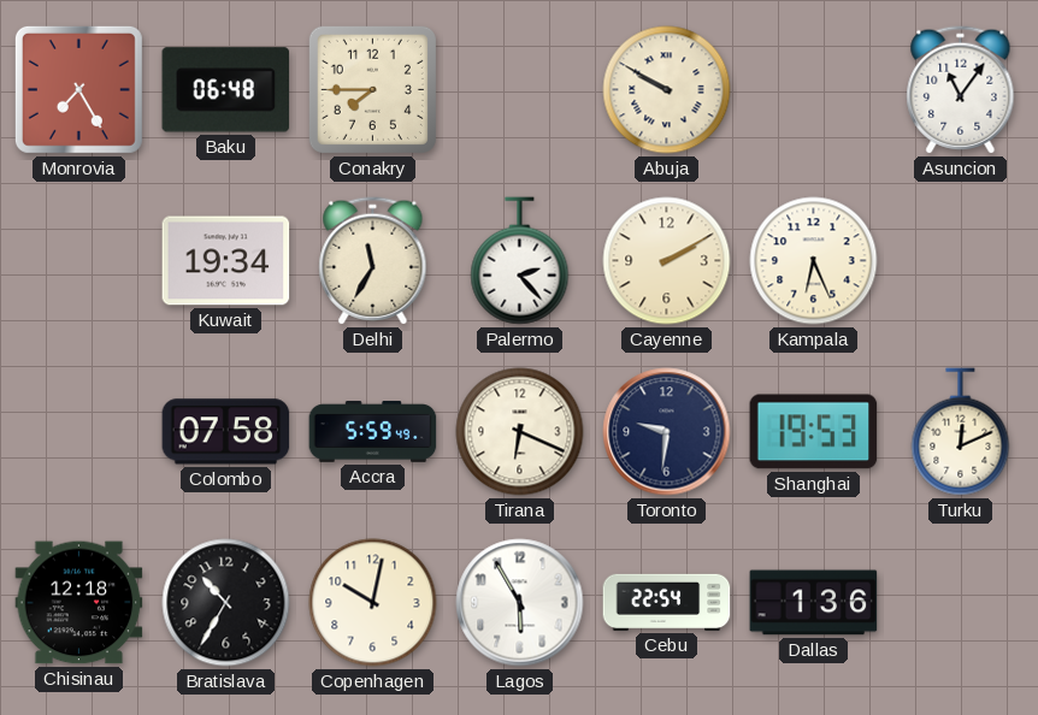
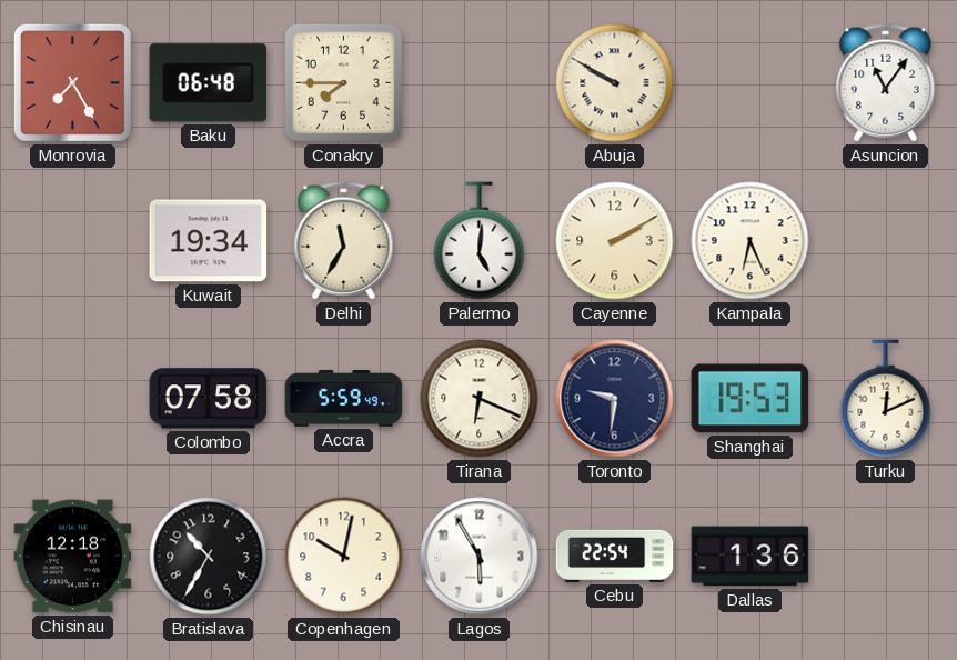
Palermo: 2:23 -> 5:01 (480, 241)
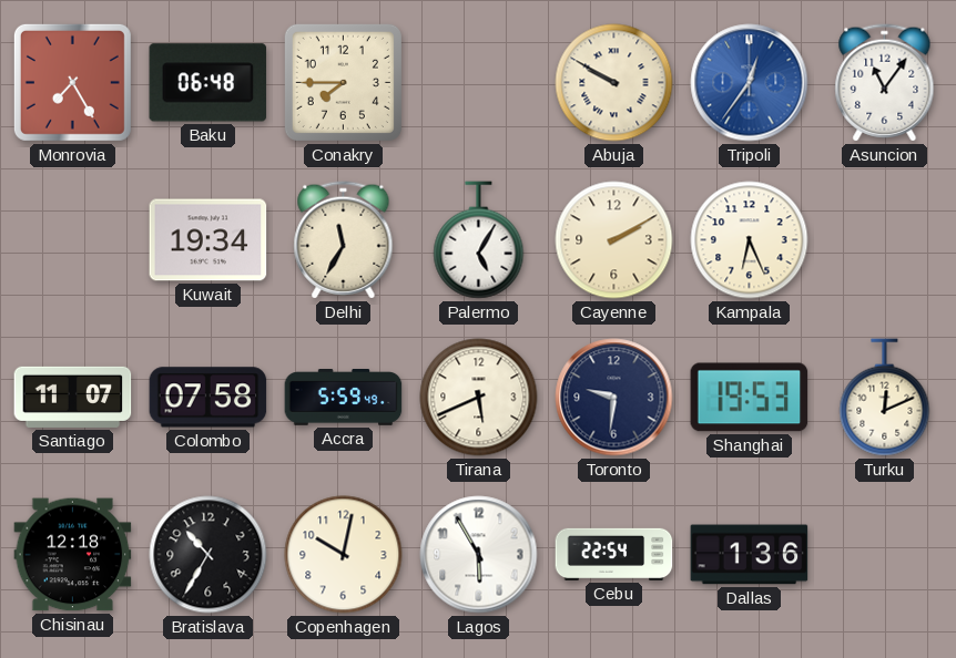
Tripoli: none -> 12:36 (750, 83)
Palermo: 5:01 -> 5:05 (479, 240)
Santiago: none -> 11:07 (73, 397)
Tirana: 6:19 -> 5:41 (479, 398)
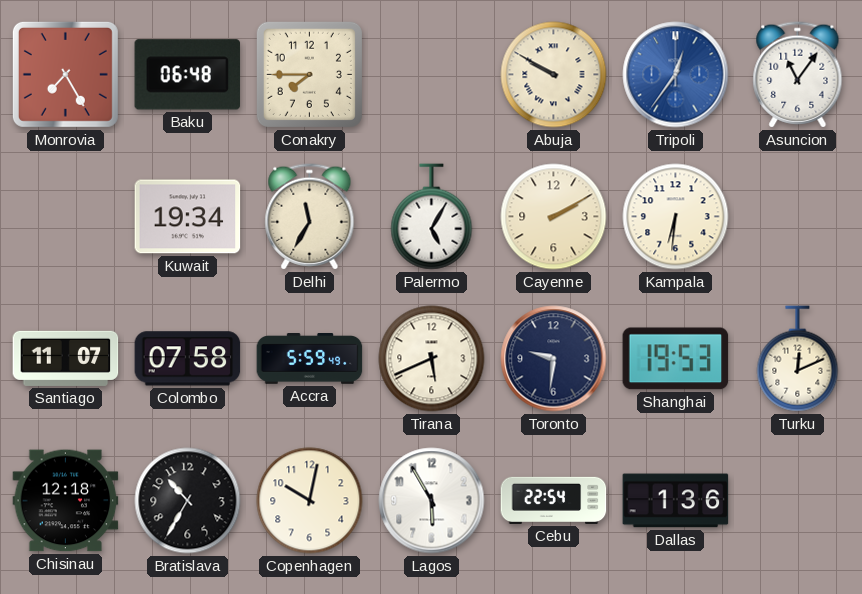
Kampala: 6:26 -> 6:31 (676, 217)
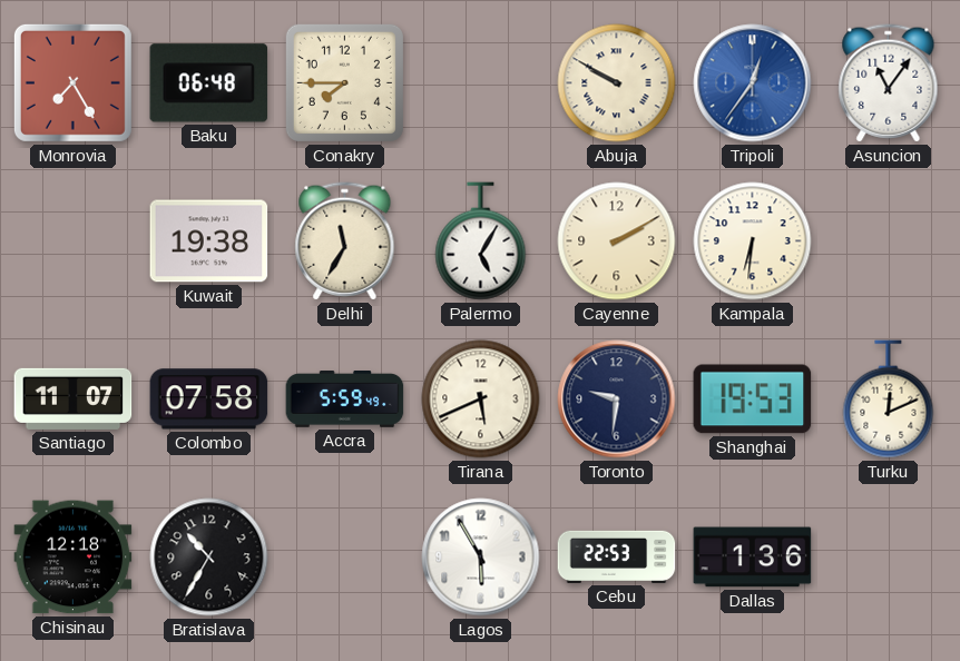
Kuwait: 19:34 -> 19:38 (209, 241)
Copenhagen: 10:02 -> none (310, 501)
Cebu: 22:54 -> 22:53 (617, 556)
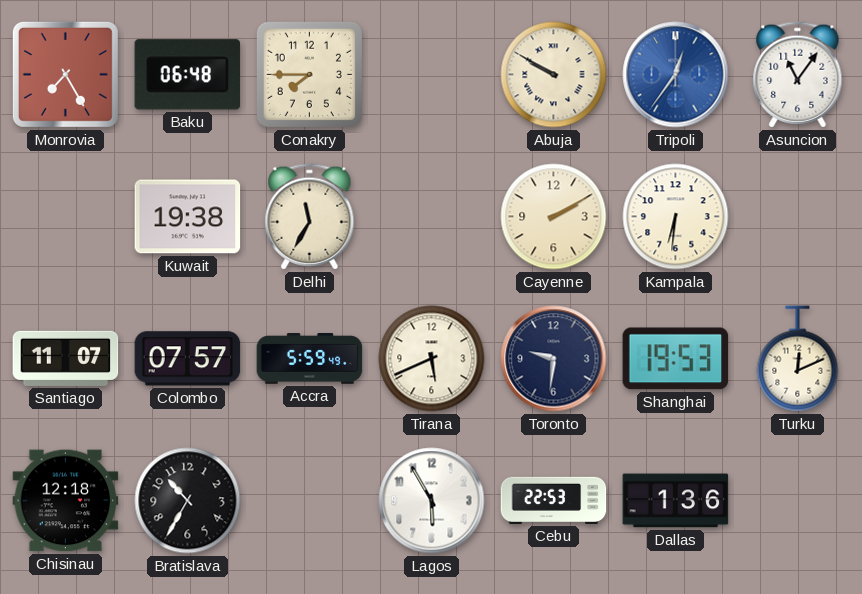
Palermo: 5:05 -> none (481, 241)
Colombo: 07:58 -> 07:57 (188, 359)
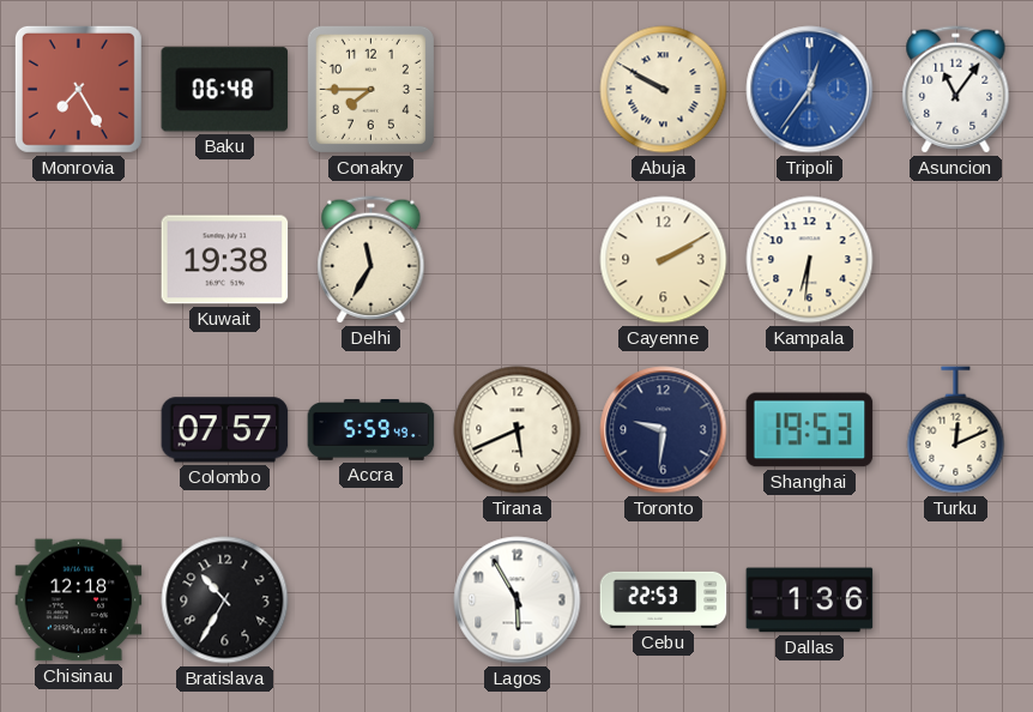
Santiago: 11:07 -> none (66, 358)
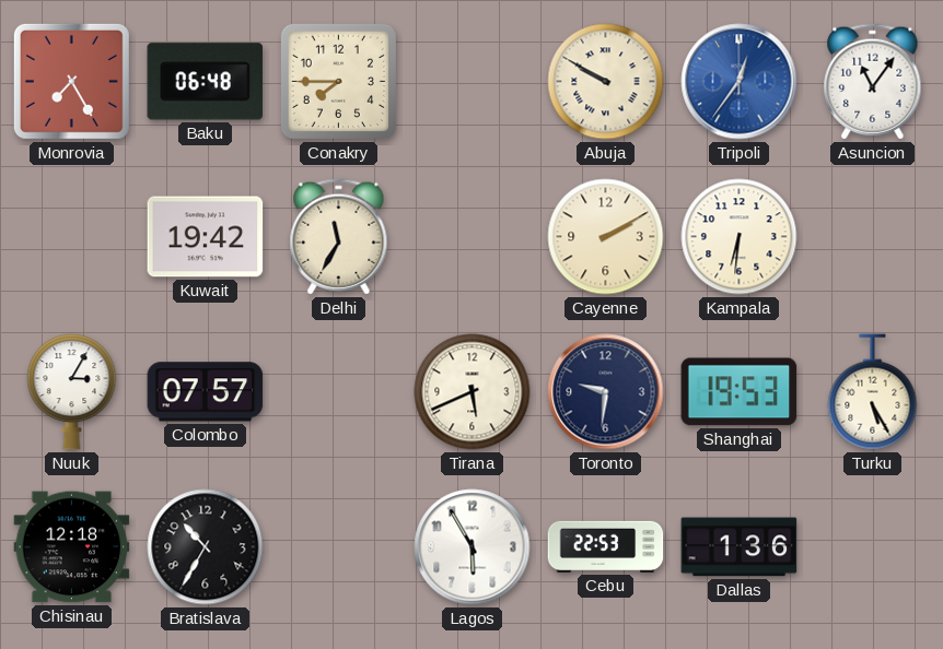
Kuwait: 19:38 -> 19:42 (206, 237)
Nuuk: none -> 3:05 (72, 392)
Accra: 5:59 -> none (371, 430)
Turku: 12:11 -> 5:25 (873, 392)
